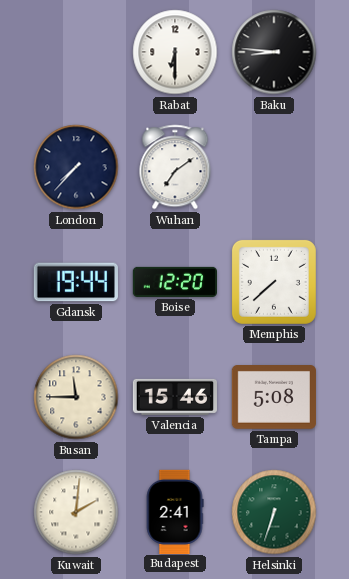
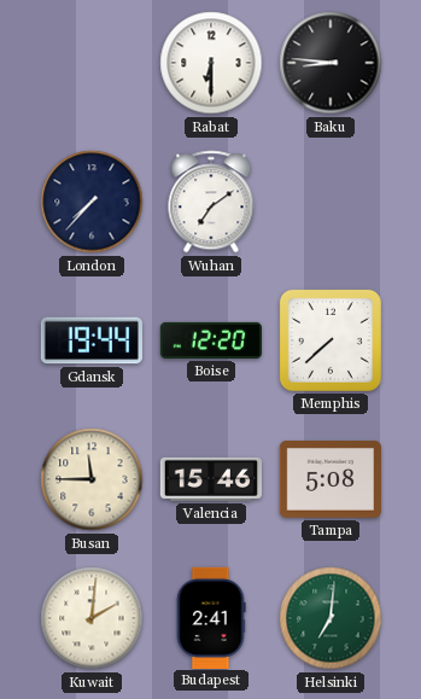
Helsinki: 6:33 -> 7:01 (331, 618)
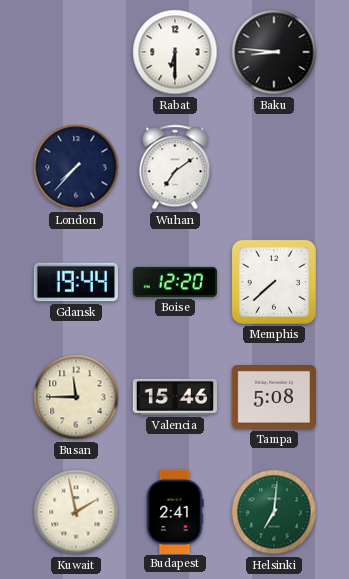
Kuwait: 2:01 -> 1:58 (76, 512)
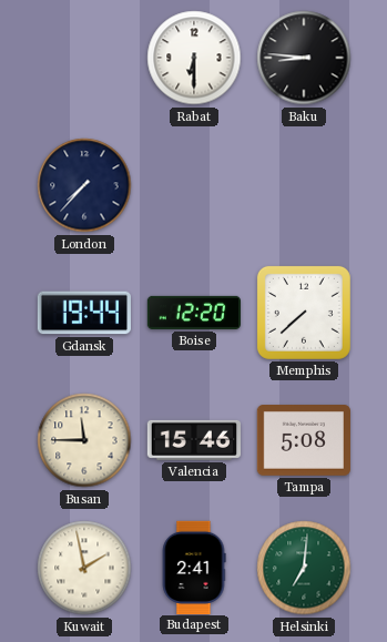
Wuhan: 7:09 -> none (175, 167)
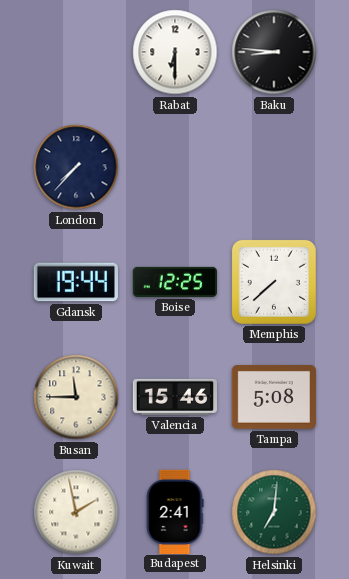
Boise: 12:20 -> 12:25 (174, 282)
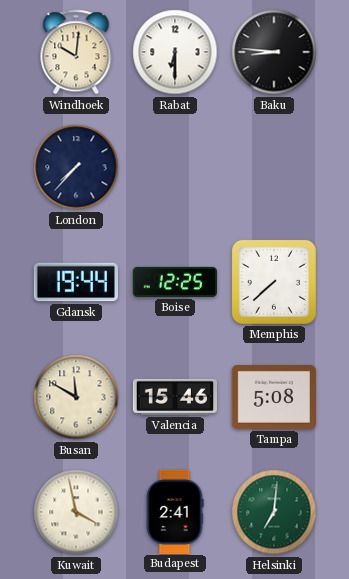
Windhoek: none -> 10:01 (76, 52)
Busan: 11:45 -> 11:50 (76, 397)
Kuwait: 1:58 -> 3:58 (76, 512)
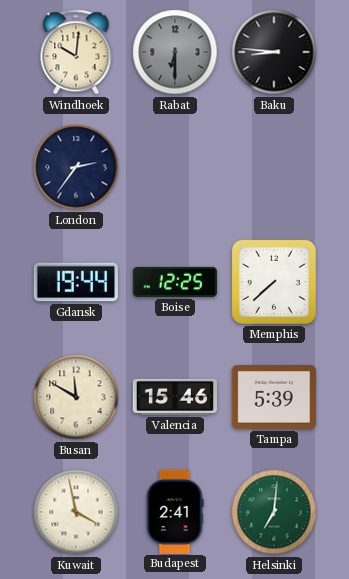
Rabat dial: white -> grey (175, 52)
London: 7:37 -> 2:36 (76, 167)
Tampa: 5:08 -> 5:39 (274, 398)
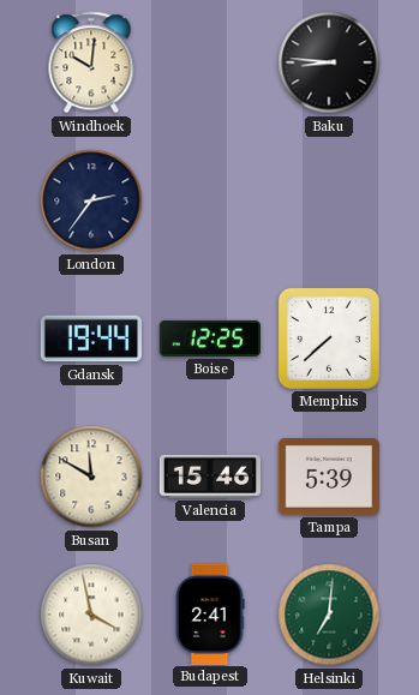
Rabat: 6:30 -> none (175, 52)
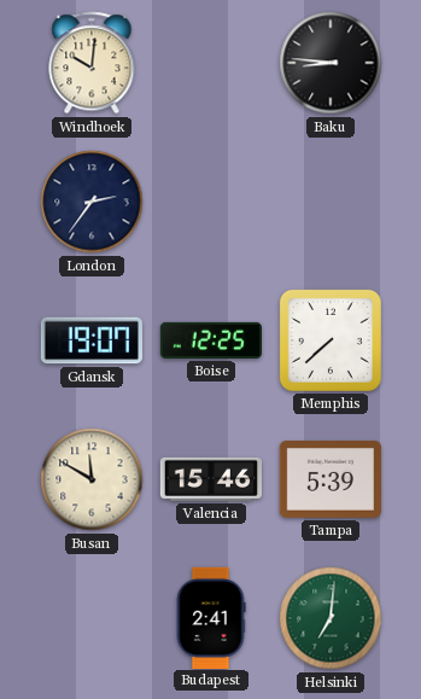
Gdansk: 19:44 -> 19:07 (92, 340)
Kuwait: 3:58 -> none (91, 615)
